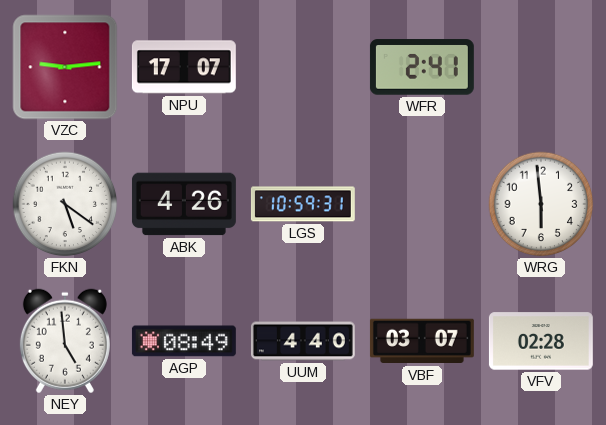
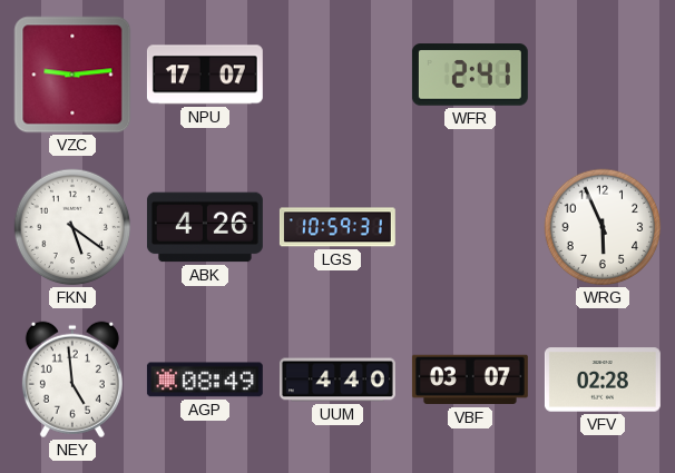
WRG: 5:59 -> 5:56 (603, 227)
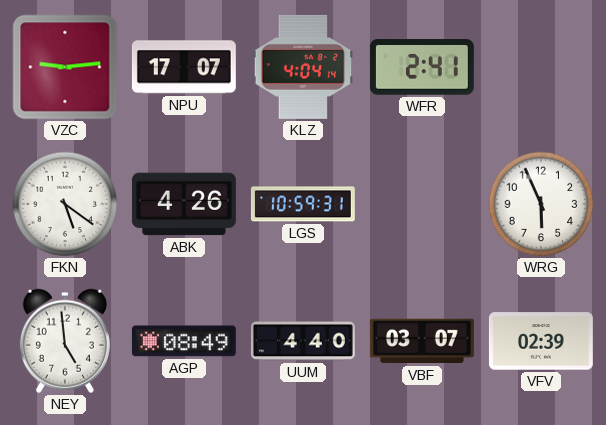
KLZ: none -> 4:04 (303, 67)
VFV: 02:28 -> 02:39 (541, 341)
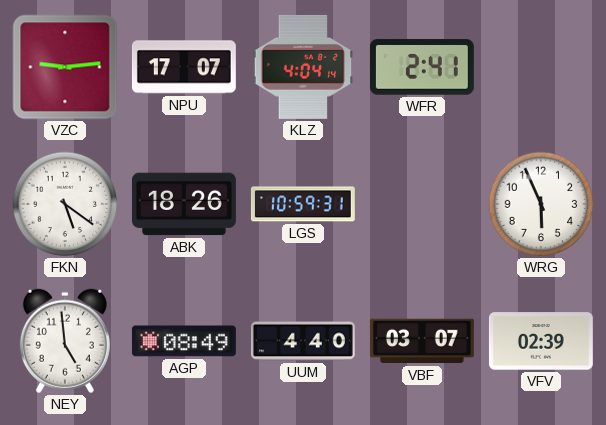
ABK: 4:26 -> 18:26 (184, 204)
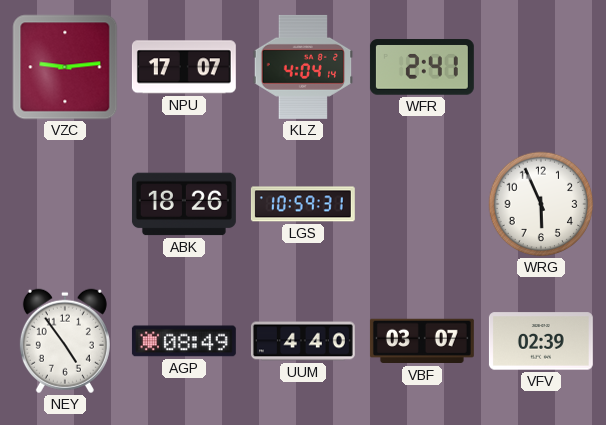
FKN: 5:21 -> none (65, 204)
NEY: 4:59 -> 4:54 (65, 341)
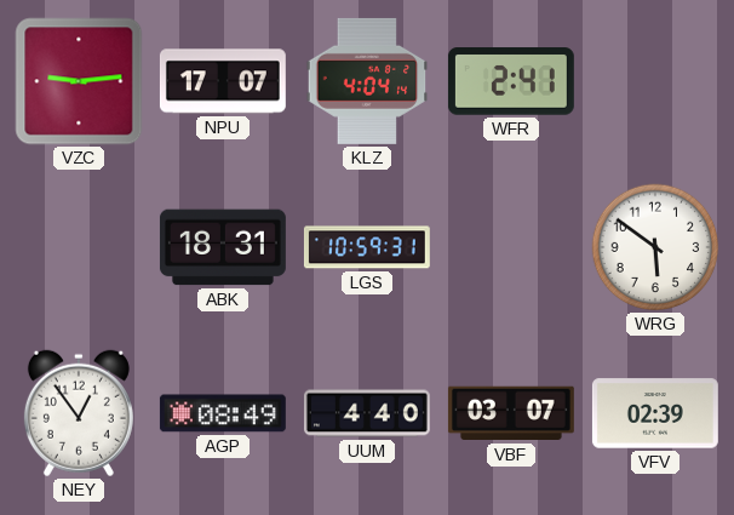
ABK: 18:26 -> 18:31 (223, 247)
WRG: 5:56 -> 5:51 (655, 247)
NEY: 4:54 -> 12:54 (79, 413)
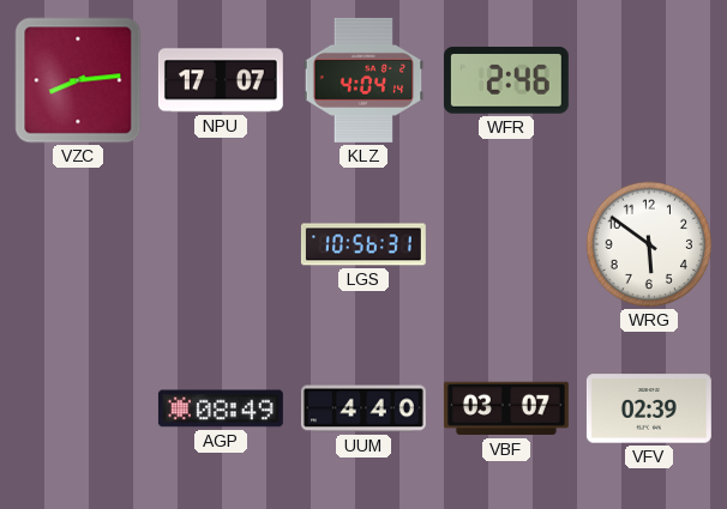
VZC: 9:14 -> 8:14 (78, 80)
WFR: 2:41 -> 2:46 (506, 80)
ABK: 18:31 -> none (223, 247)
LGS: 10:59 -> 10:56 (363, 244)
NEY: 12:54 -> none (79, 413)
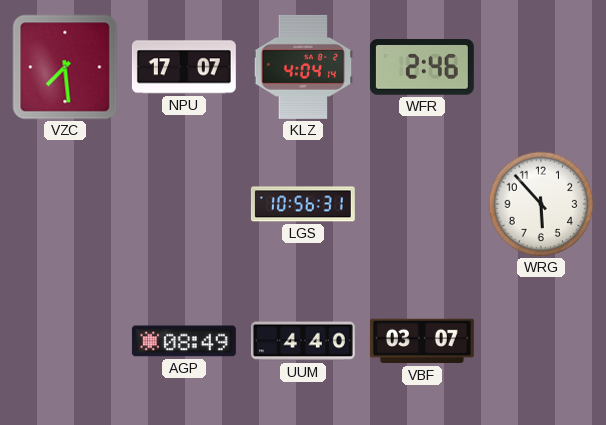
VZC: 8:14 -> 7:29 (65, 67)
WRG: 5:51 -> 5:53 (541, 204)
VFV: 02:39 -> none (649, 408)
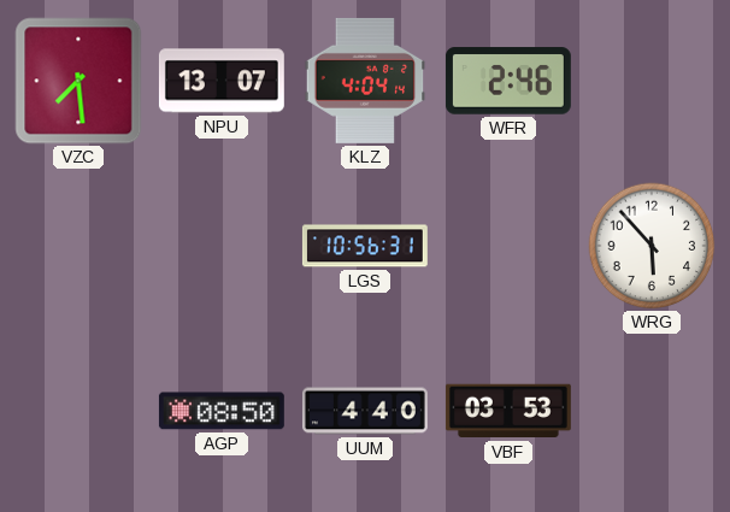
NPU: 17:07 -> 13:07 (222, 81)
AGP: 08:49 -> 08:50 (222, 411)
VBF: 03:07 -> 03:53 (508, 411)
